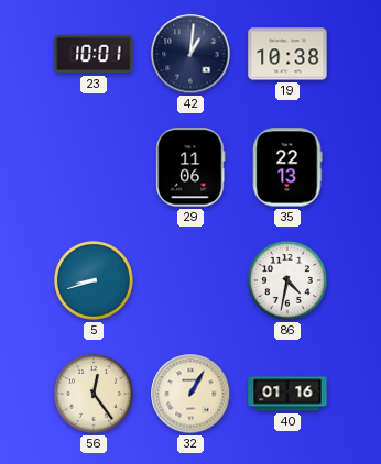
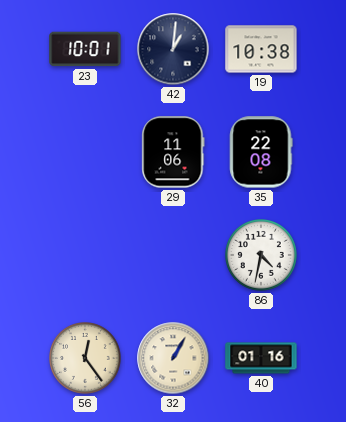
35: 22:13 -> 22:08 (261, 152)
5: 8:42 -> none (95, 281)
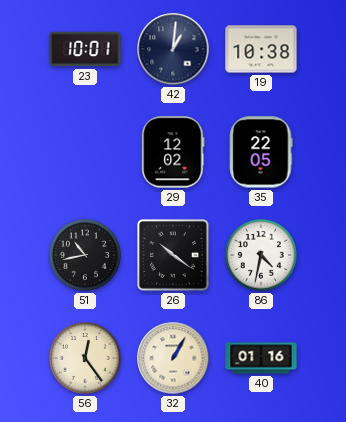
29: 11:06 -> 12:02 (173, 152)
35: 22:08 -> 22:05 (261, 152)
51: none -> 10:43 (86, 256)
26: none -> 10:21 (174, 256)
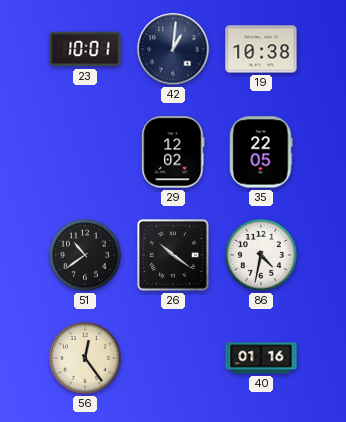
51: 10:43 -> 10:39 (86, 256)
32: 1:05 -> none (173, 358)
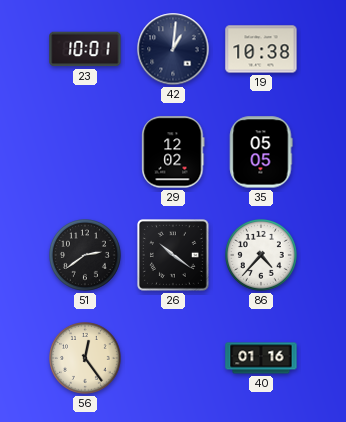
35: 22:05 -> 05:05 (261, 152)
51: 10:39 -> 2:39 (86, 256)
86: 4:32 -> 4:37 (262, 256)
